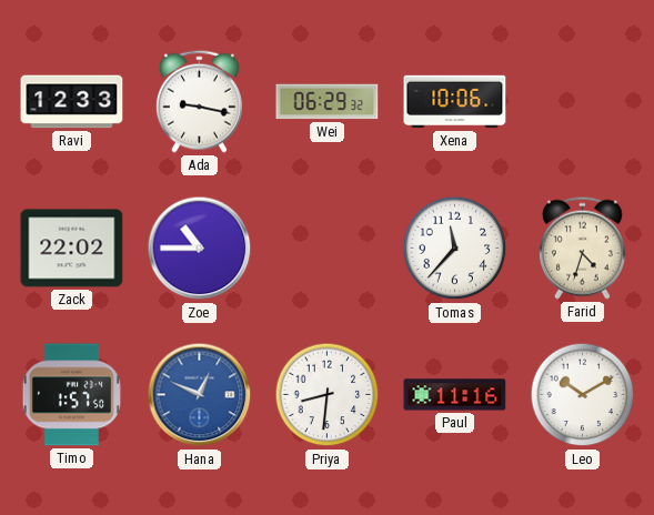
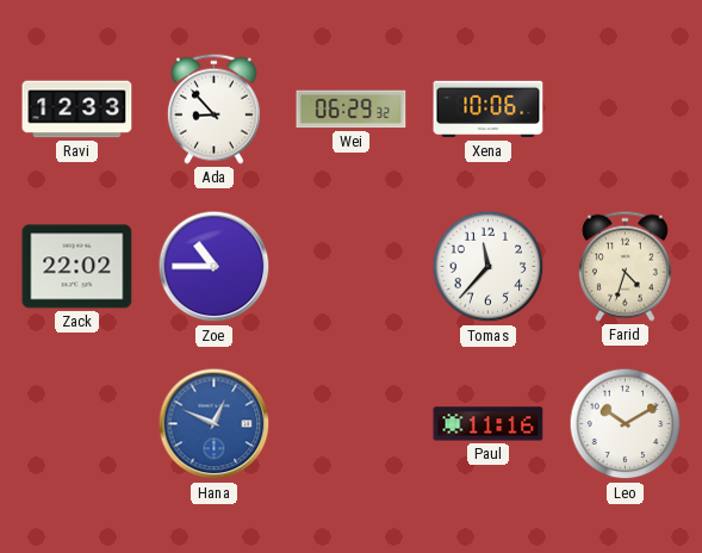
Ada: 9:17 -> 8:53 (213, 108)
Timo: 1:57 -> none (71, 395)
Priya: 8:31 -> none (328, 395)
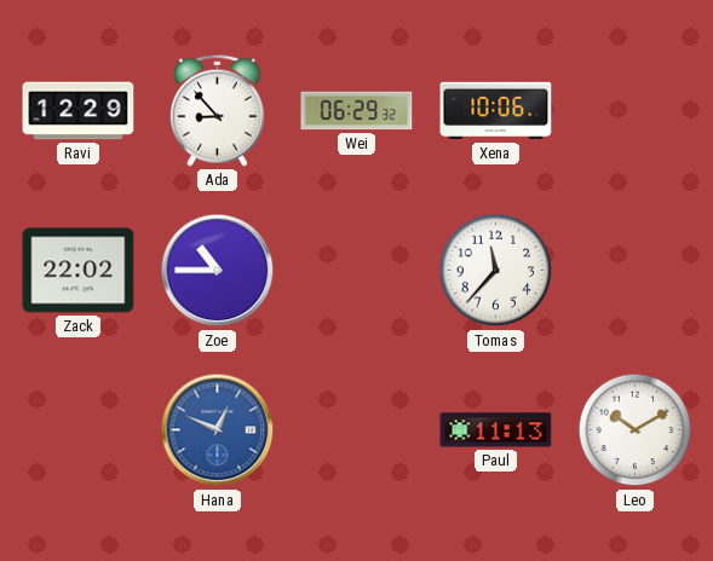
Ravi: 12:33 -> 12:29 (79, 111)
Farid: 4:33 -> none (625, 266)
Paul: 11:16 -> 11:13 (496, 430)
